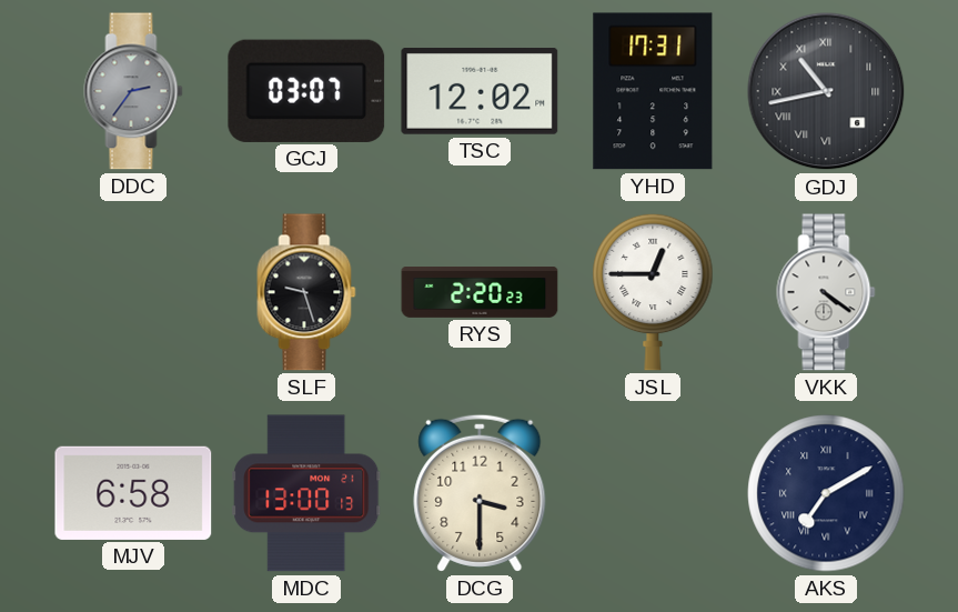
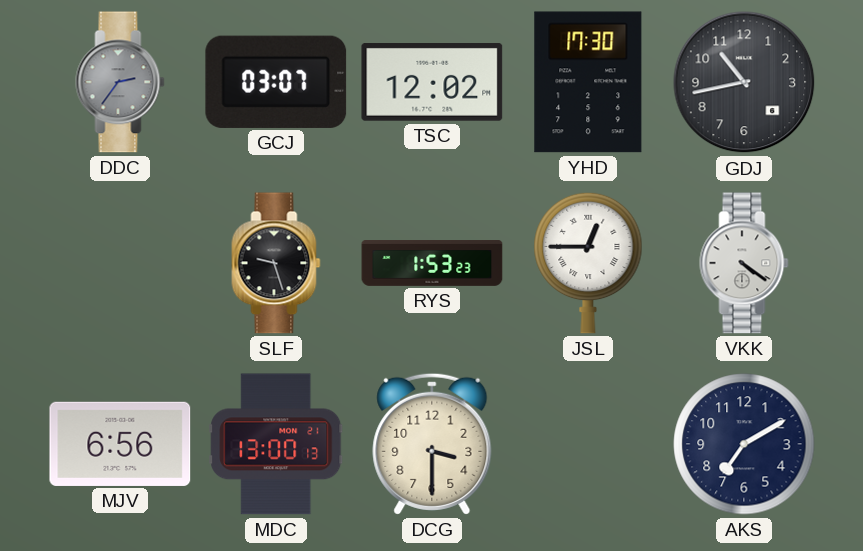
YHD: 17:31 -> 17:30 (588, 82)
GDJ numerals: Roman -> Arabic (744, 82)
RYS: 2:20 -> 1:53 (432, 264)
MJV: 6:58 -> 6:56 (120, 444)
AKS numerals: Roman -> Arabic (744, 444)
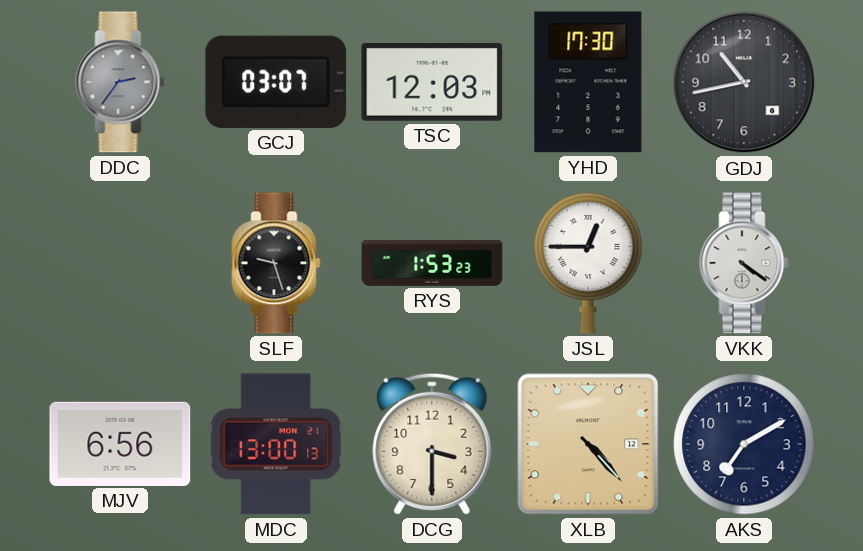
TSC: 12:02 -> 12:03 (432, 83)
XLB: none -> 4:23 (588, 444)
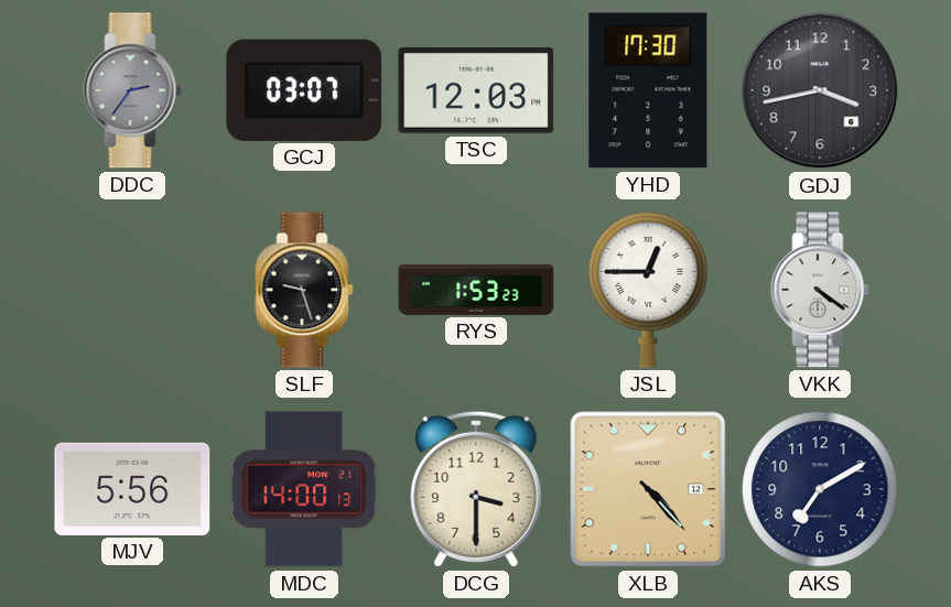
GDJ: 10:43 -> 3:43 (820, 90)
MJV: 6:56 -> 5:56 (132, 489)
MDC: 13:00 -> 14:00 (304, 489)
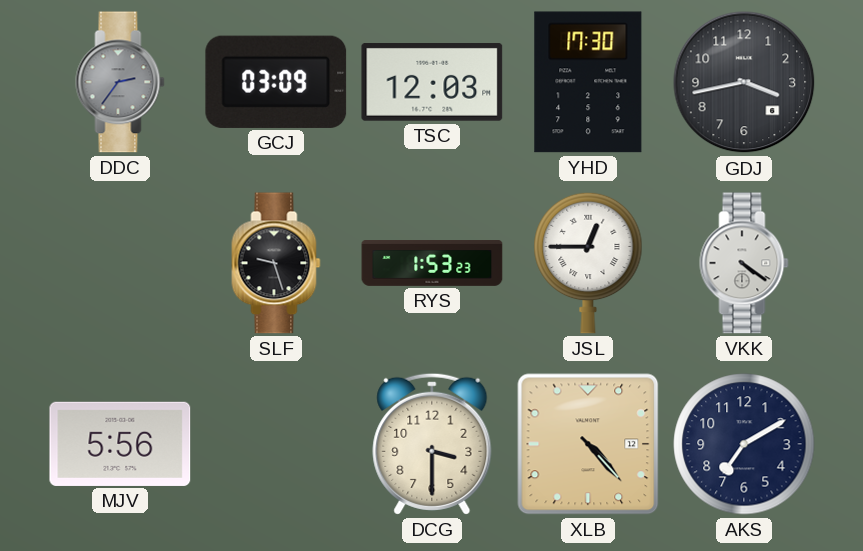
GCJ: 03:07 -> 03:09 (276, 82)
MDC: 14:00 -> none (304, 489)
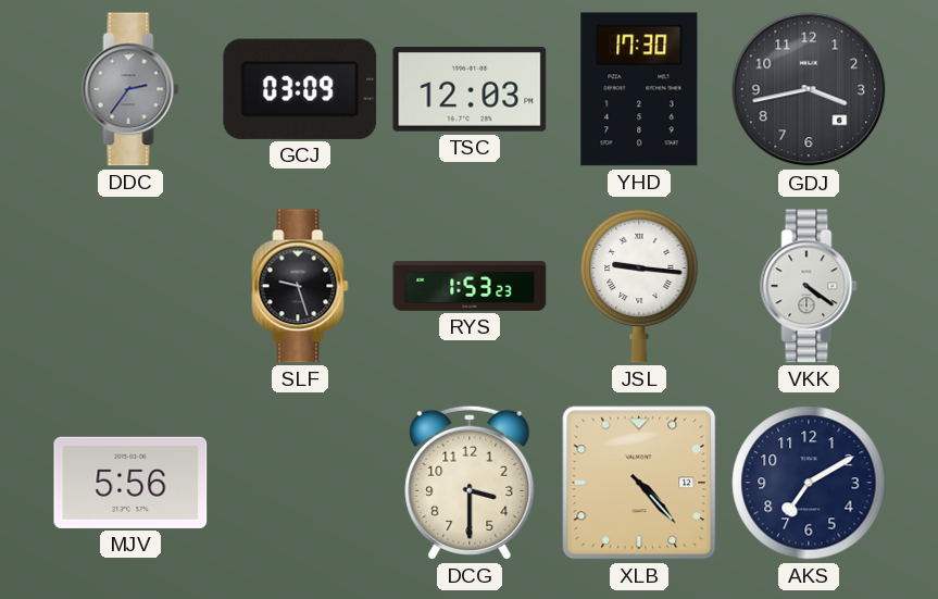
JSL: 12:45 -> 9:16 (639, 286)
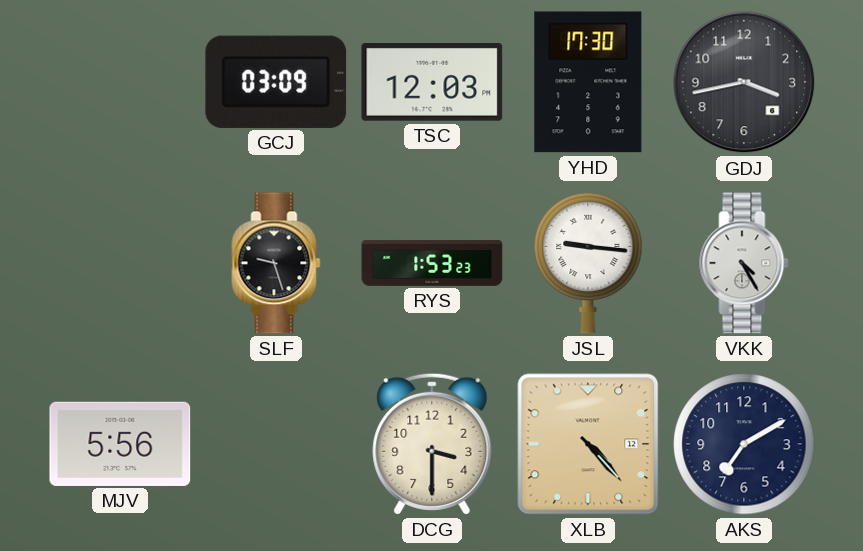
DDC: 2:36 -> none (130, 89)
VKK: 4:21 -> 4:25 (744, 263)
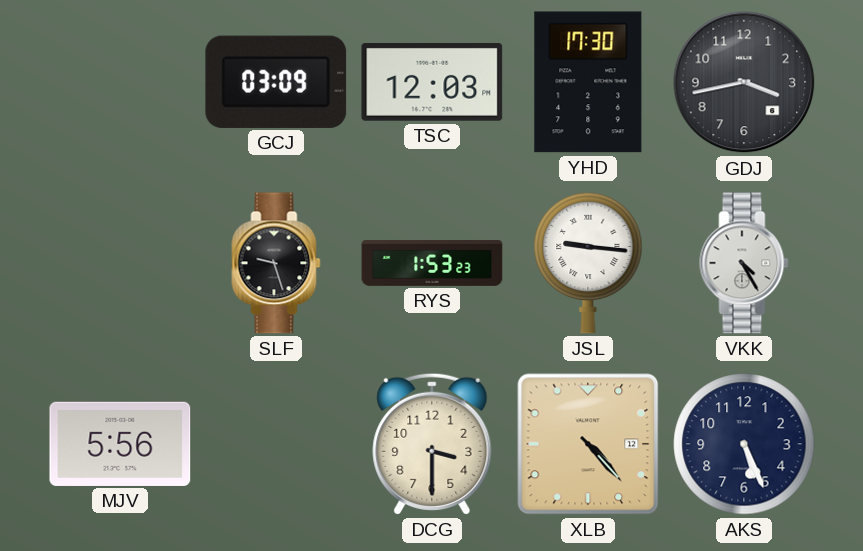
AKS: 7:10 -> 5:26 (744, 444)
